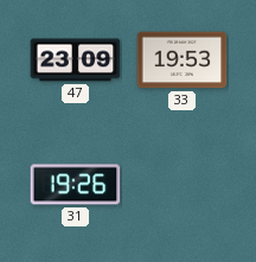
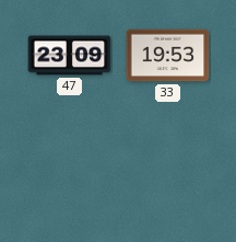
31: 19:26 -> none (76, 185)
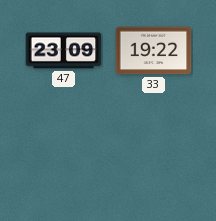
33: 19:53 -> 19:22 (154, 51)
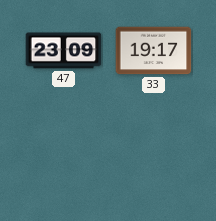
33: 19:22 -> 19:17 (154, 51)
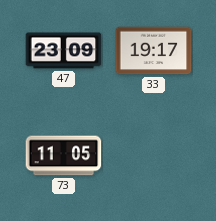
73: none -> 11:05 (64, 156)
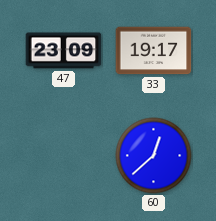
73: 11:05 -> none (64, 156)
60: none -> 12:38 (154, 156)
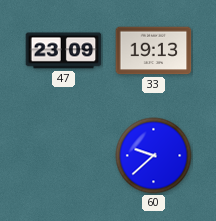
33: 19:17 -> 19:13 (154, 51)
60: 12:38 -> 9:38 (154, 156)
